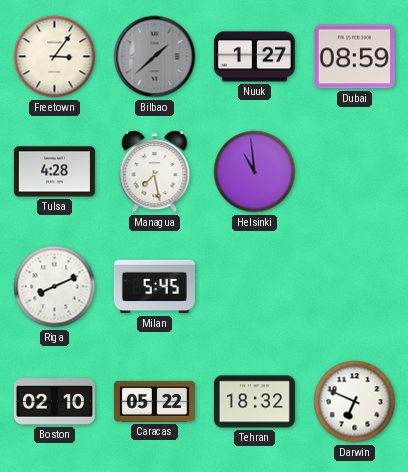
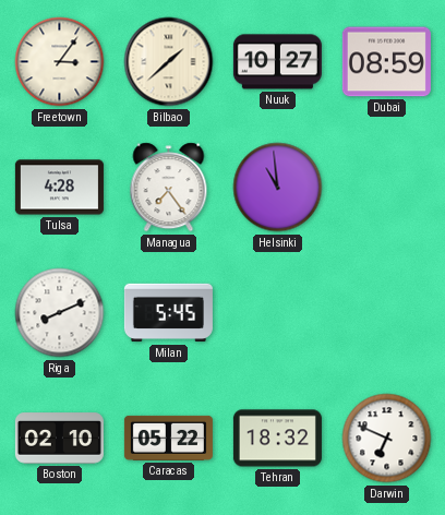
Bilbao dial: grey -> cream (169, 62)
Nuuk: 1:27 -> 10:27 (277, 62)
Managua: 7:28 -> 7:24 (169, 188)
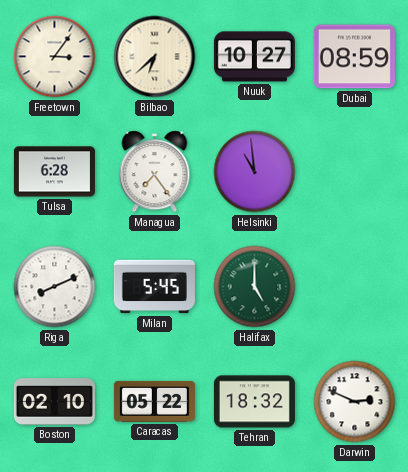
Bilbao: 1:38 -> 6:38 (155, 57)
Tulsa: 4:28 -> 6:28 (54, 172)
Halifax: none -> 5:00 (255, 287)
Darwin: 6:49 -> 2:49 (355, 402)
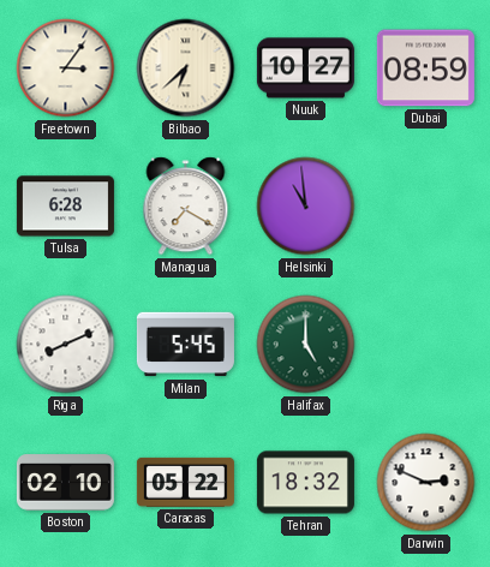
Managua: 7:24 -> 7:20 (186, 207)
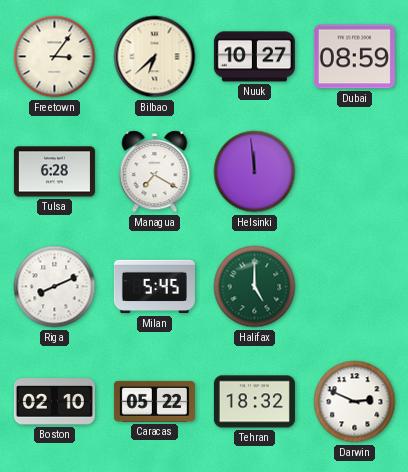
Helsinki: 10:59 -> 11:59 (255, 172)
